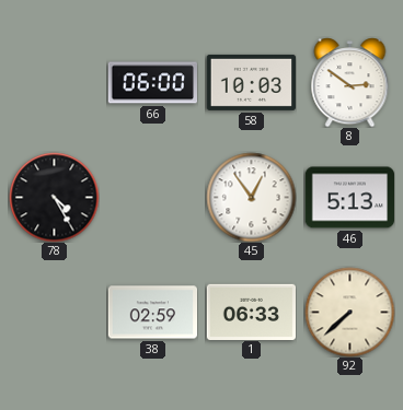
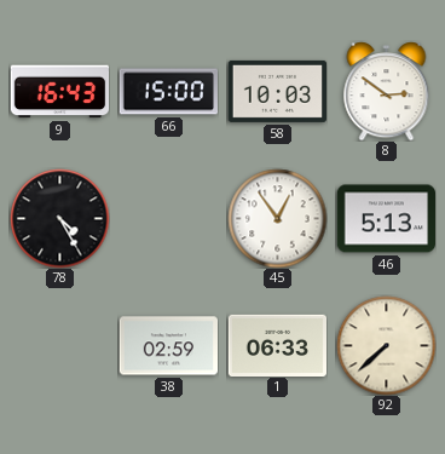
9: none -> 16:43 (59, 92)
66: 06:00 -> 15:00 (168, 92)
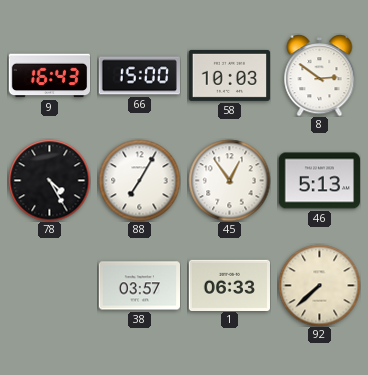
88: none -> 7:05 (139, 180)
38: 02:59 -> 03:57 (139, 286)
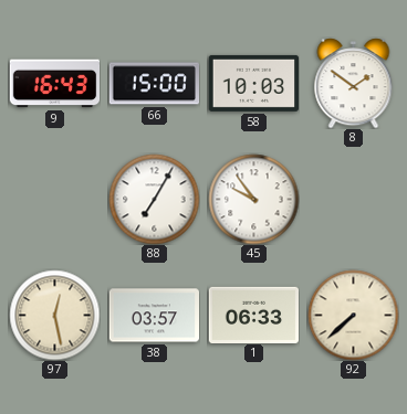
8: 2:51 -> 1:51 (354, 83)
78: 4:25 -> none (49, 180)
45: 12:54 -> 9:54 (253, 199)
46: 5:13 -> none (319, 181)
97: none -> 12:28 (54, 315)
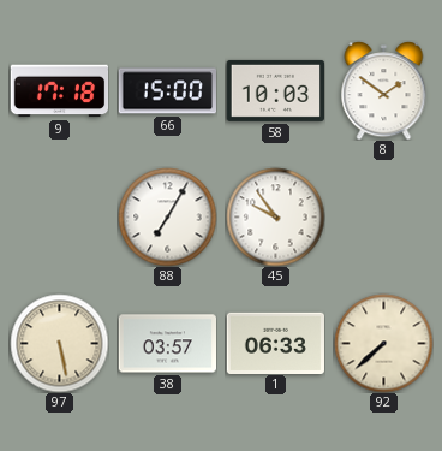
9: 16:43 -> 17:18 (59, 91)
97: 12:28 -> 5:28 (59, 343)
